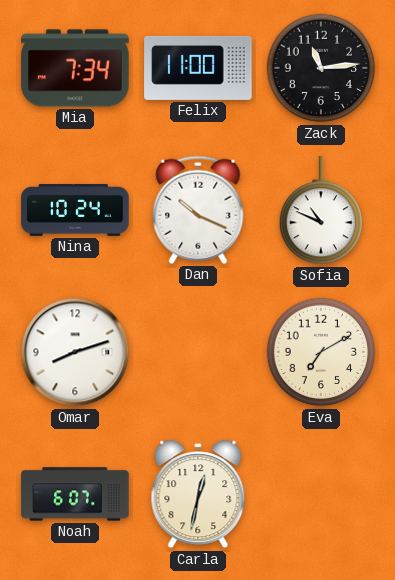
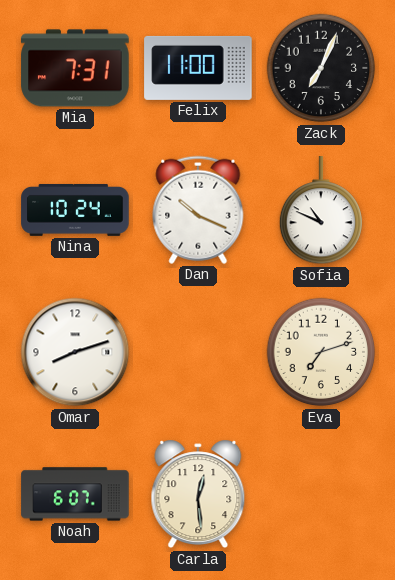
Mia: 7:34 -> 7:31 (75, 68)
Zack: 11:14 -> 7:04 (321, 68)
Eva: 7:10 -> 7:12 (321, 352)
Carla: 12:32 -> 12:29 (198, 494)
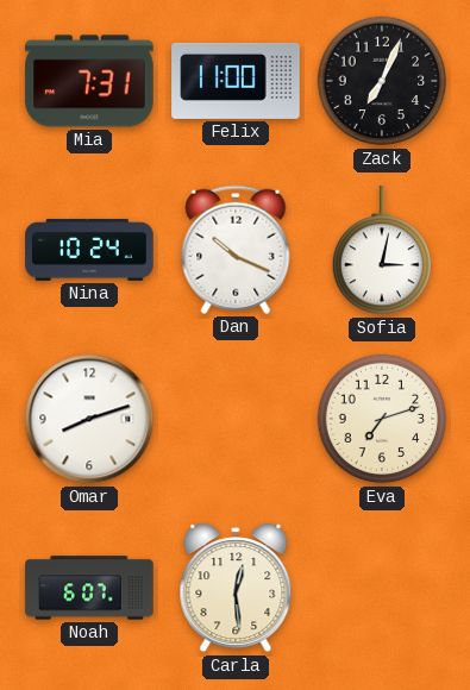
Sofia: 10:49 -> 3:02 (381, 251)
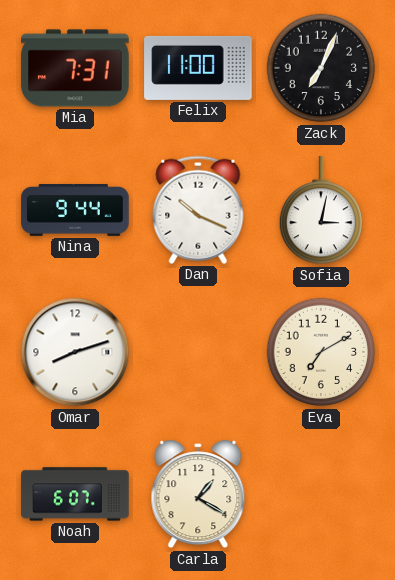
Nina: 10:24 -> 9:44 (75, 210)
Eva: 7:12 -> 7:10 (321, 352)
Carla: 12:29 -> 1:20 (198, 494)
